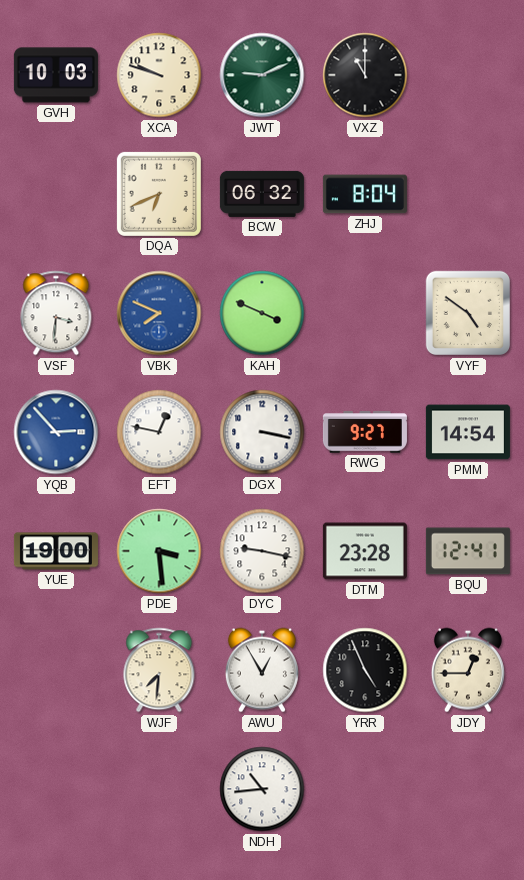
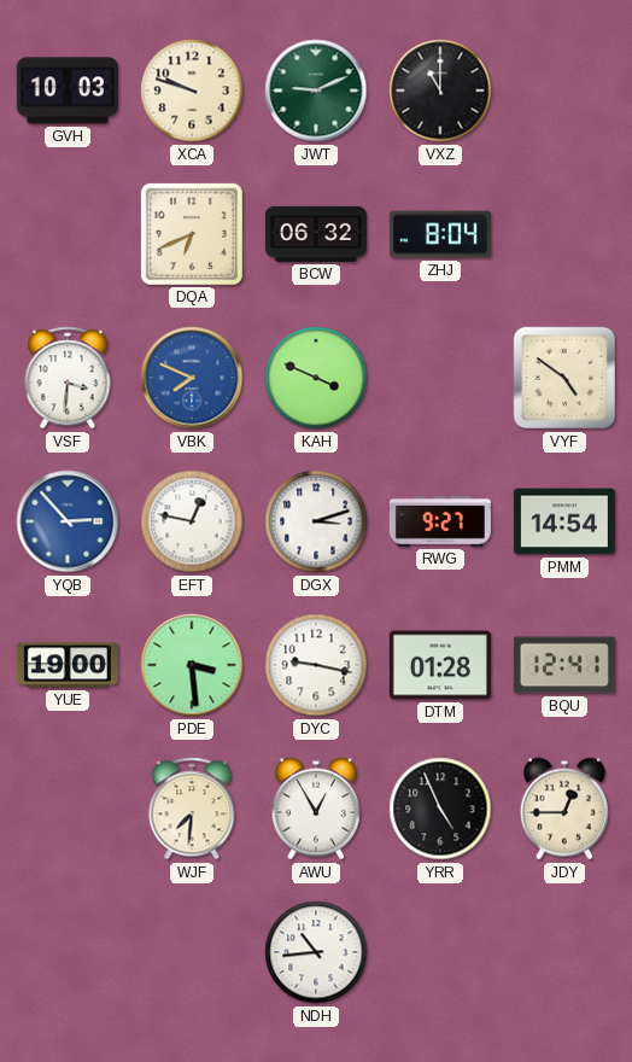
DGX: 3:17 -> 3:12 (316, 521)
DTM: 23:28 -> 01:28 (440, 665)
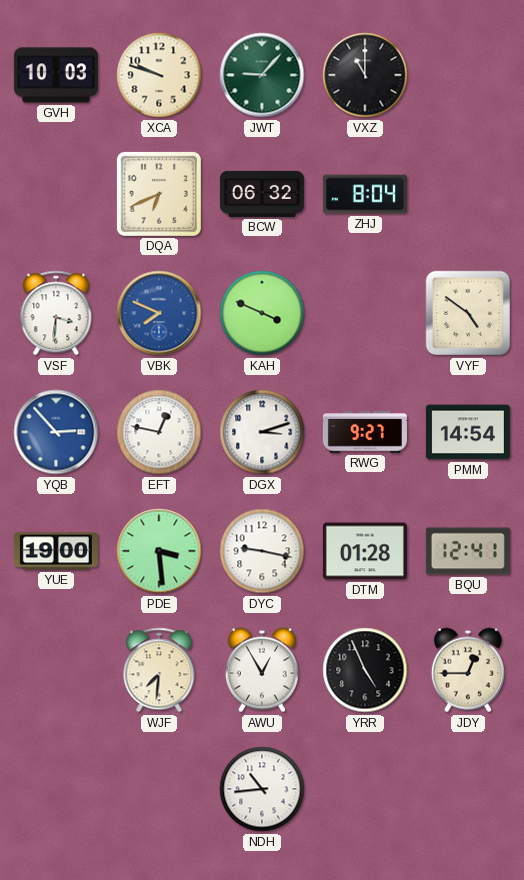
JWT: 9:11 -> 9:07 (262, 75)
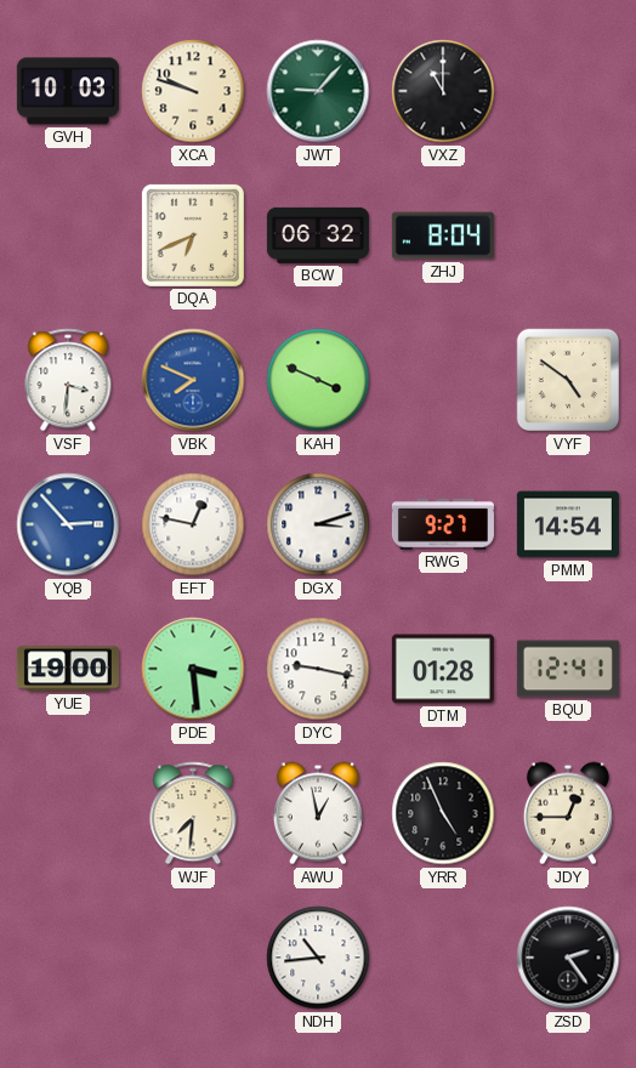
AWU: 12:55 -> 12:58 (318, 813)
ZSD: none -> 2:24 (568, 958)
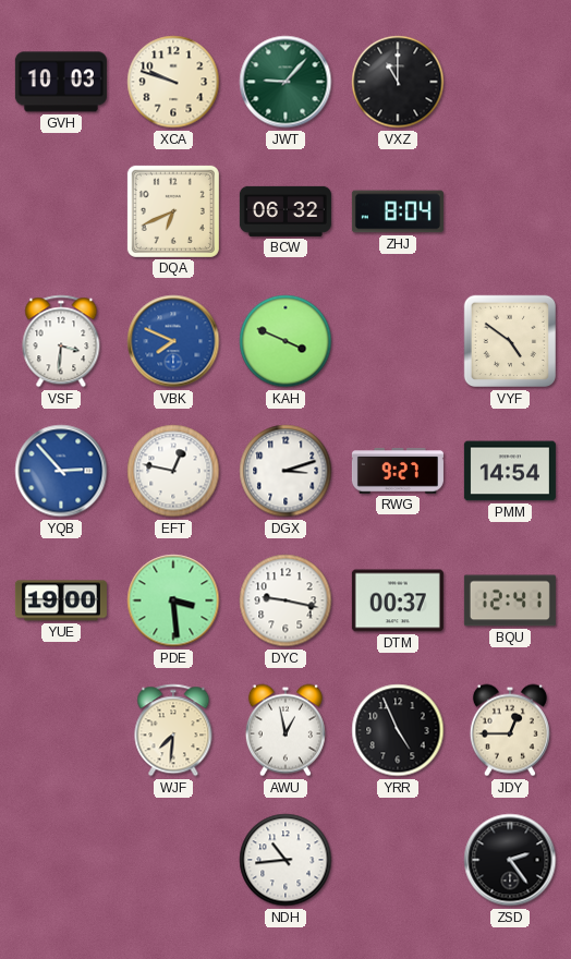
DTM: 01:28 -> 00:37 (398, 600)
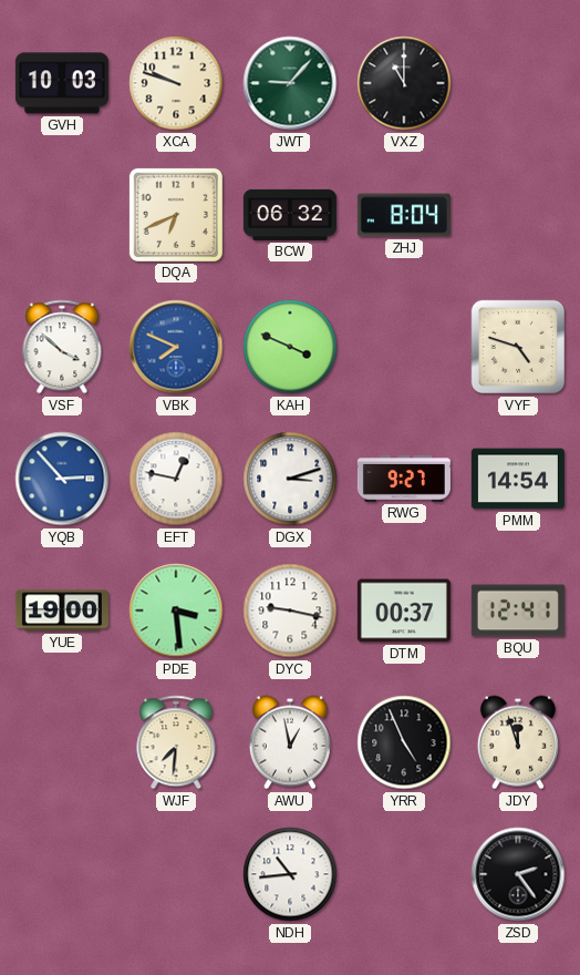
VSF: 3:31 -> 3:52 (62, 347)
VYF: 4:51 -> 4:48 (518, 347)
JDY: 12:45 -> 11:57 (518, 742)
